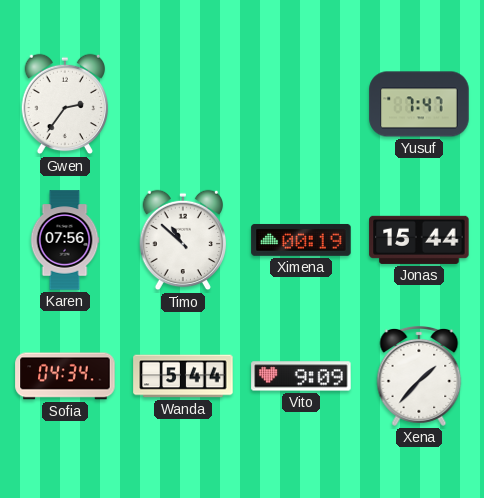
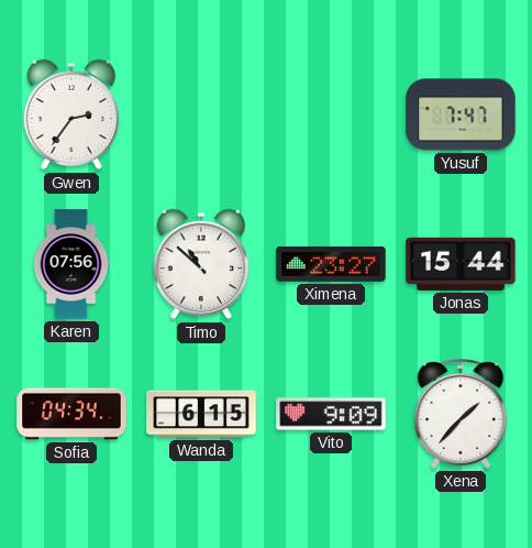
Ximena: 00:19 -> 23:27 (331, 264)
Wanda: 5:44 -> 6:15 (201, 414)
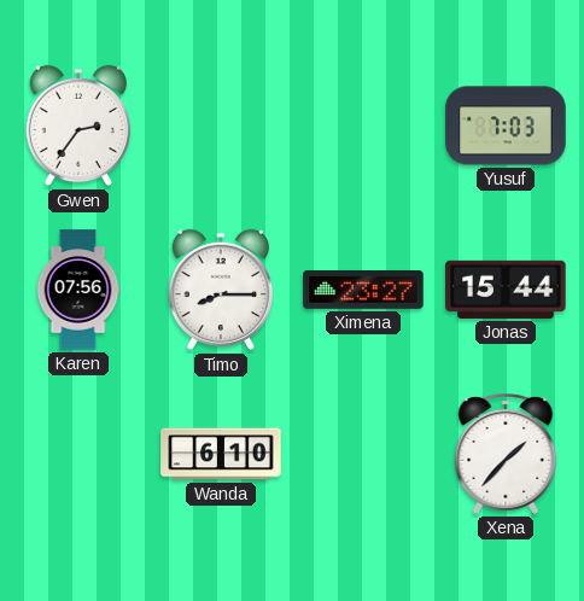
Yusuf: 7:47 -> 7:03 (506, 126)
Timo: 10:52 -> 8:15 (220, 290)
Sofia: 04:34 -> none (71, 414)
Wanda: 6:15 -> 6:10 (221, 454)
Vito: 9:09 -> none (331, 414)
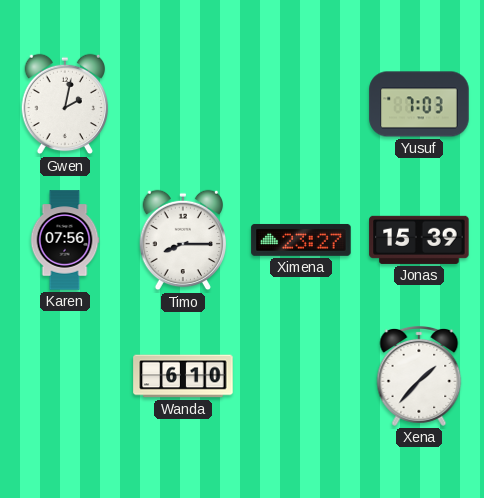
Gwen: 2:36 -> 2:02 (64, 104)
Jonas: 15:44 -> 15:39 (419, 240)
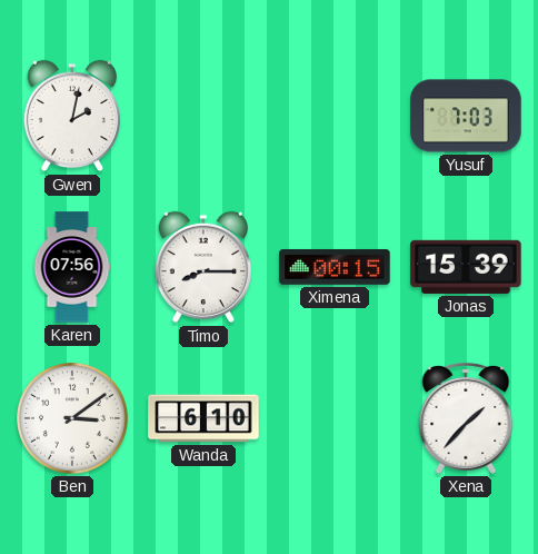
Ximena: 23:27 -> 00:15 (335, 267)
Ben: none -> 3:09 (73, 419)
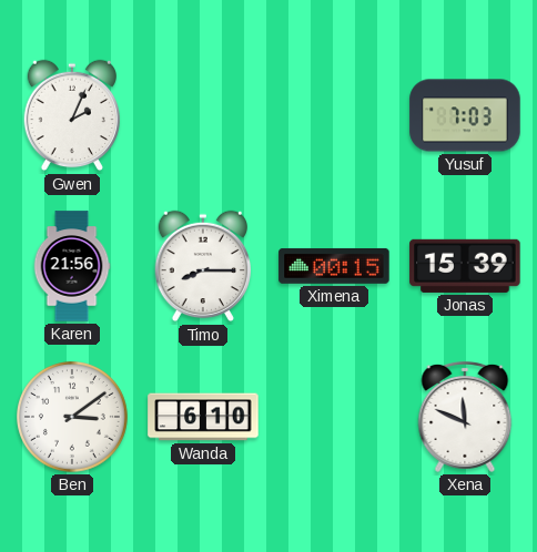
Gwen: 2:02 -> 2:04 (71, 115)
Karen: 07:56 -> 21:56 (72, 266)
Xena: 1:37 -> 11:49 (465, 417)
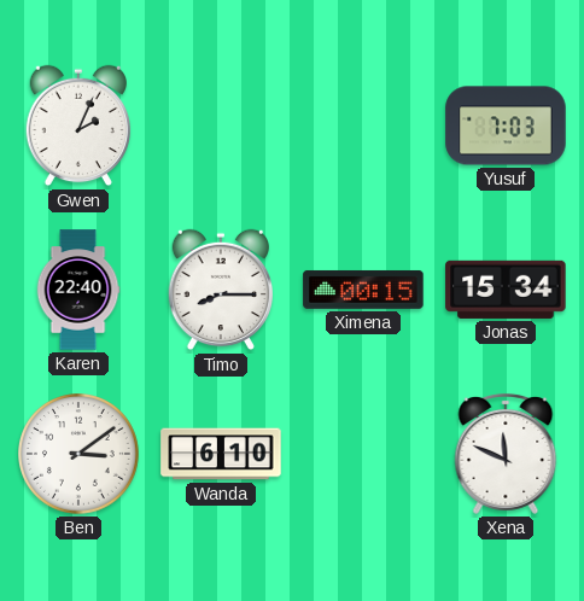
Karen: 21:56 -> 22:40 (78, 290)
Jonas: 15:39 -> 15:34 (506, 290)
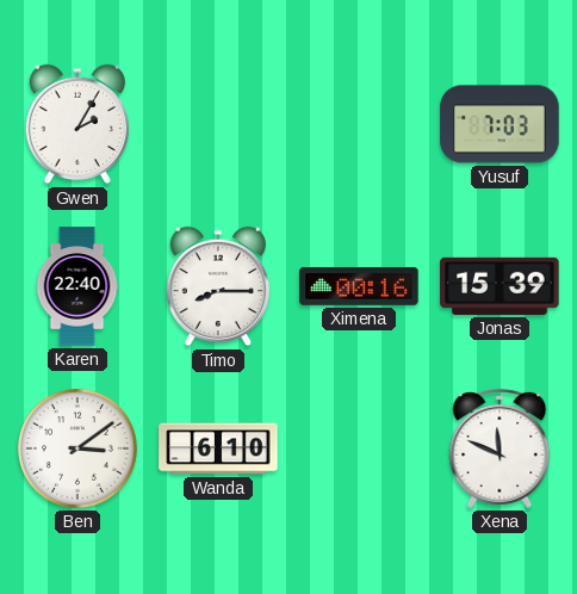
Gwen: 2:04 -> 2:05 (76, 124)
Ximena: 00:15 -> 00:16 (359, 286)
Jonas: 15:34 -> 15:39 (500, 286)
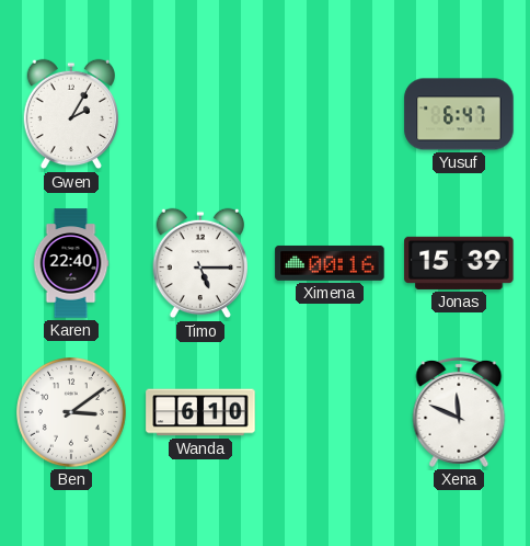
Yusuf: 7:03 -> 6:47 (459, 114)
Timo: 8:15 -> 5:15 (199, 263)
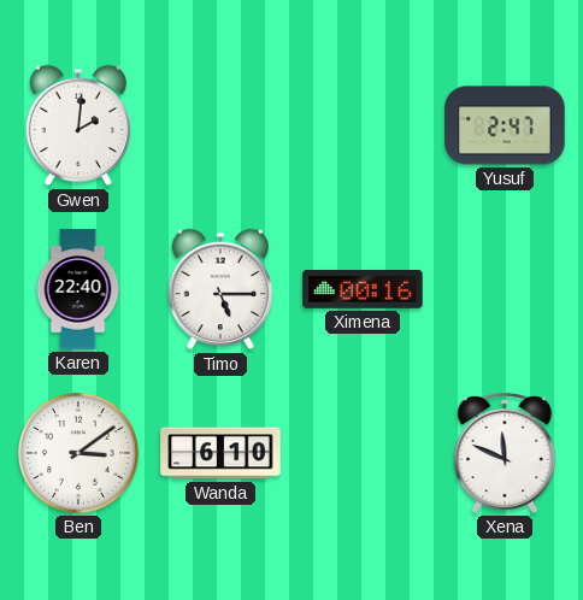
Gwen: 2:05 -> 2:01 (77, 125)
Yusuf: 6:47 -> 2:47 (505, 125)
Jonas: 15:39 -> none (459, 263)
